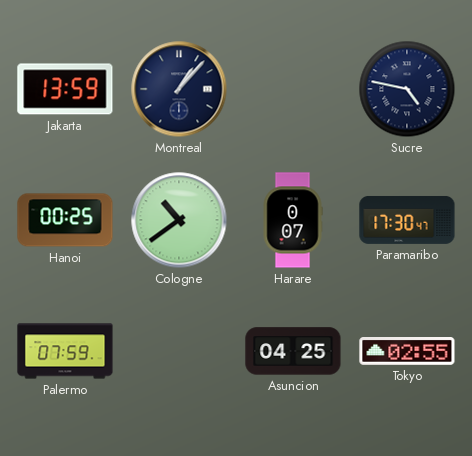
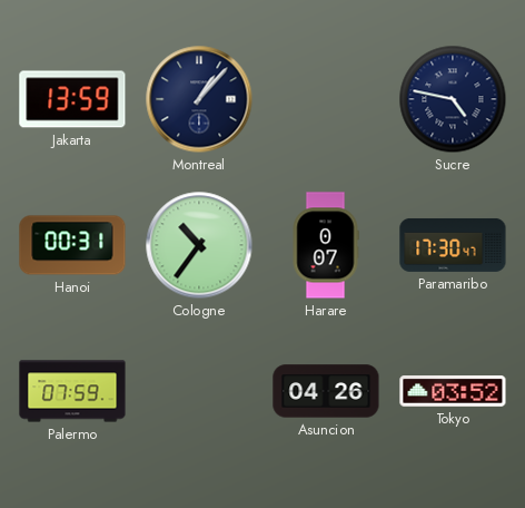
Hanoi: 00:25 -> 00:31 (72, 245)
Cologne: 10:39 -> 10:36 (199, 245)
Asuncion: 04:25 -> 04:26 (326, 391)
Tokyo: 02:55 -> 03:52 (453, 392)
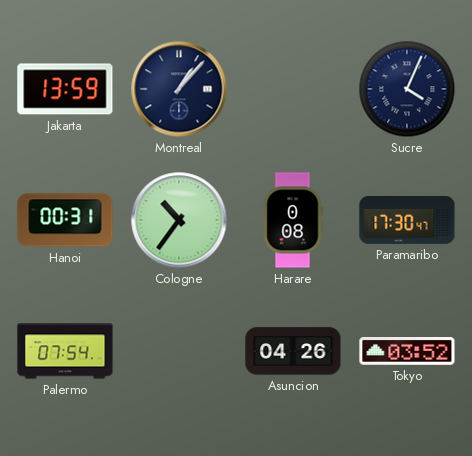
Sucre: 4:47 -> 4:04 (407, 89)
Harare: 0:07 -> 0:08 (293, 220)
Palermo: 07:59 -> 07:54 (65, 351)
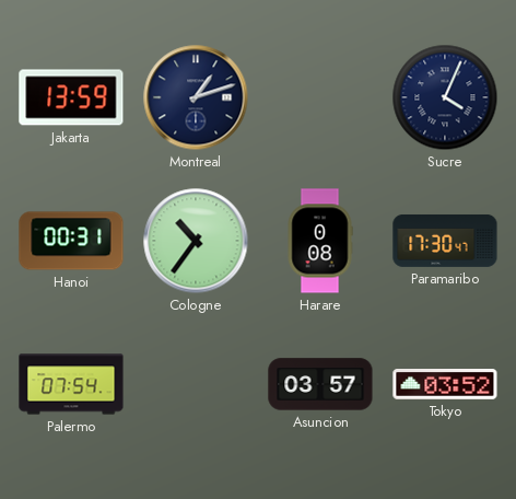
Montreal: 1:07 -> 1:12 (196, 97)
Asuncion: 04:26 -> 03:57 (320, 384)
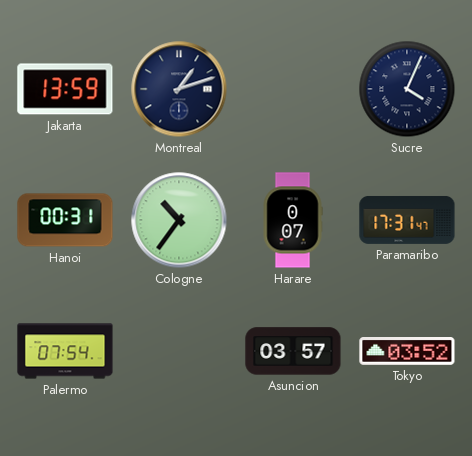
Harare: 0:08 -> 0:07 (293, 220)
Paramaribo: 17:30 -> 17:31 (407, 220)
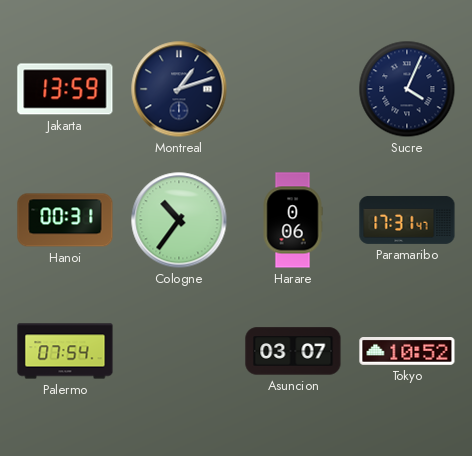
Harare: 0:07 -> 0:06 (293, 220)
Asuncion: 03:57 -> 03:07 (293, 351)
Tokyo: 03:52 -> 10:52 (407, 352)
